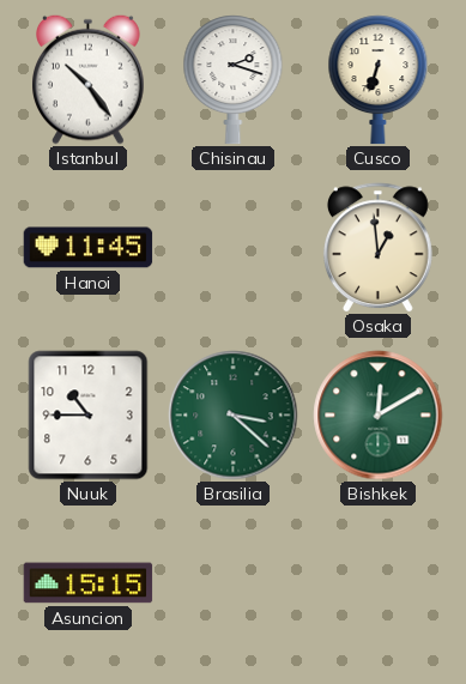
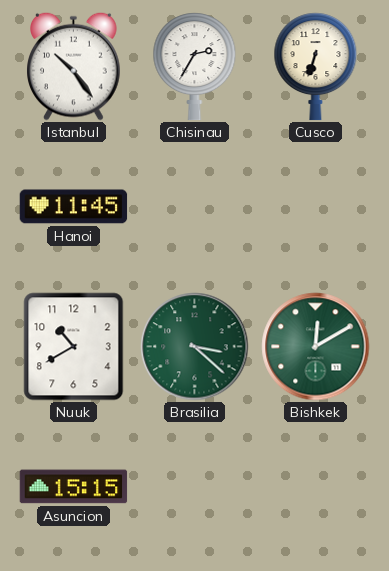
Chisinau: 2:18 -> 2:35 (195, 67)
Osaka: 12:59 -> none (377, 248)
Nuuk: 10:45 -> 10:40 (74, 347)
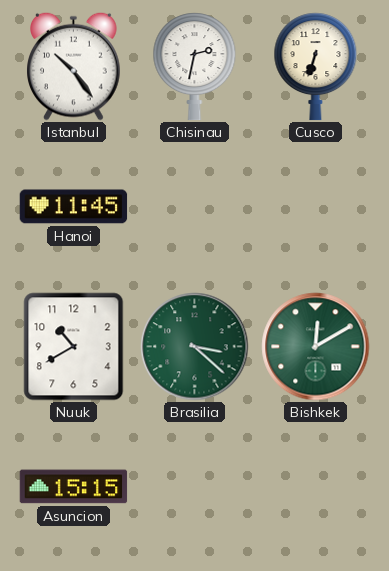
Chisinau: 2:35 -> 2:32 (195, 67)
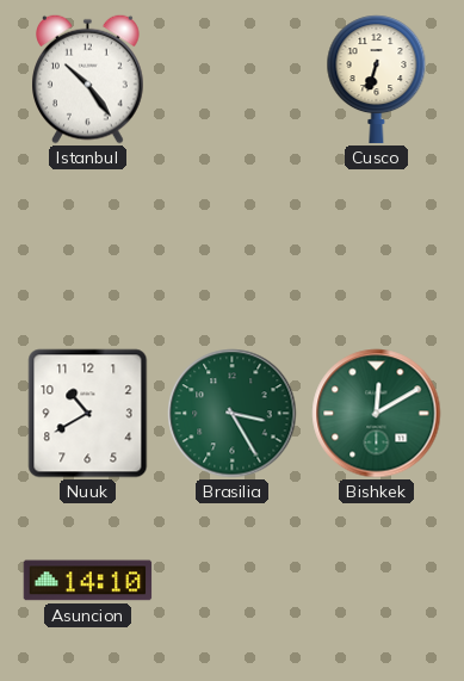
Chisinau: 2:32 -> none (195, 67)
Hanoi: 11:45 -> none (74, 207)
Brasilia: 3:22 -> 3:25 (233, 414)
Asuncion: 15:15 -> 14:10 (88, 581)
